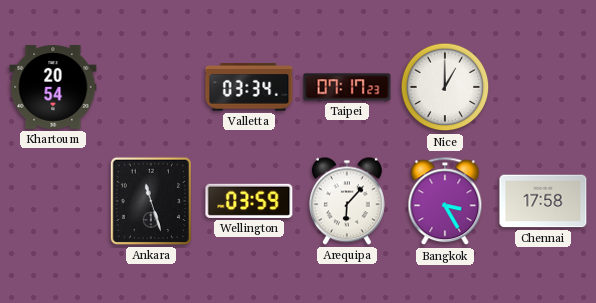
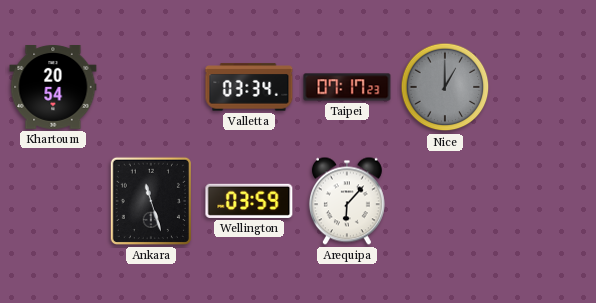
Nice dial: white -> grey (445, 87)
Bangkok: 3:25 -> none (445, 202)
Chennai: 17:58 -> none (543, 201)
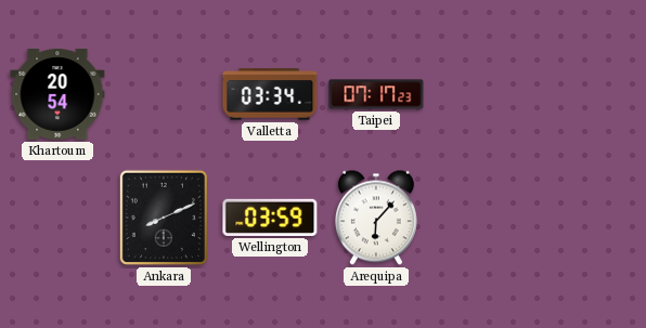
Nice: 1:00 -> none (445, 87)
Ankara: 11:27 -> 8:11 (164, 218)
